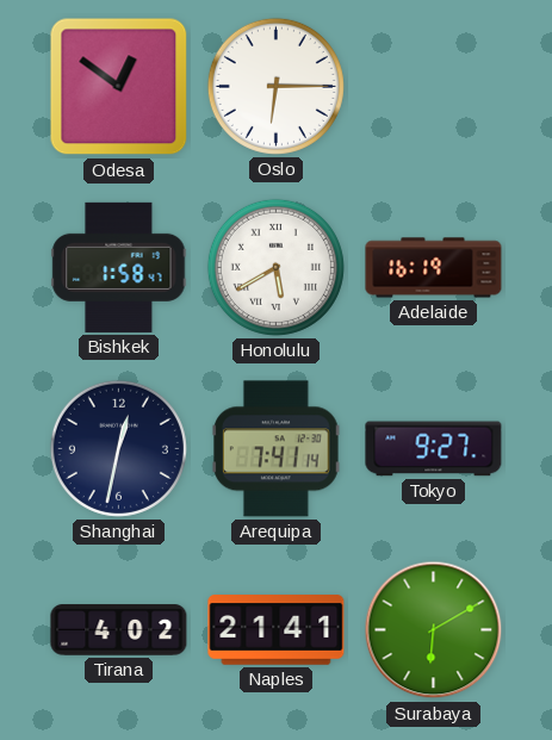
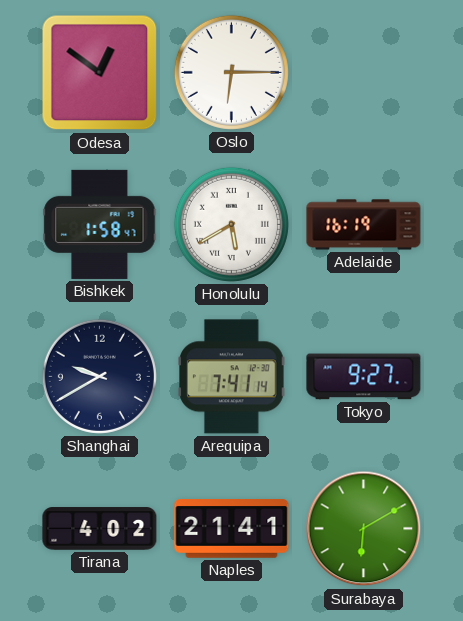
Shanghai: 12:32 -> 9:40 (99, 376)
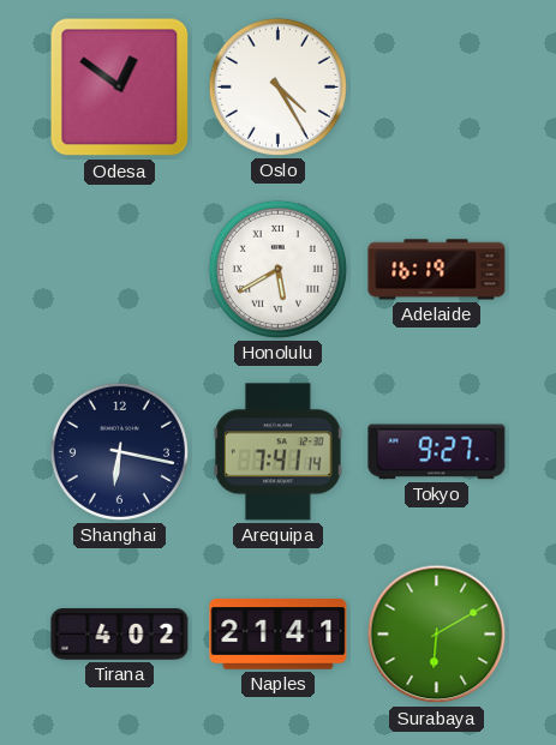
Oslo: 6:15 -> 4:25 (277, 86)
Bishkek: 1:58 -> none (100, 224)
Shanghai: 9:40 -> 6:17 (119, 451)
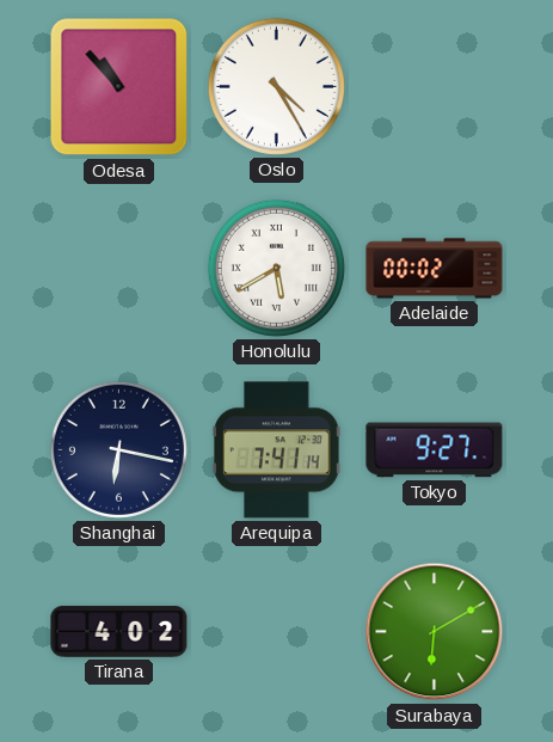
Odesa: 12:51 -> 10:53 (119, 87)
Adelaide: 16:19 -> 00:02 (435, 269)
Naples: 21:41 -> none (279, 635)
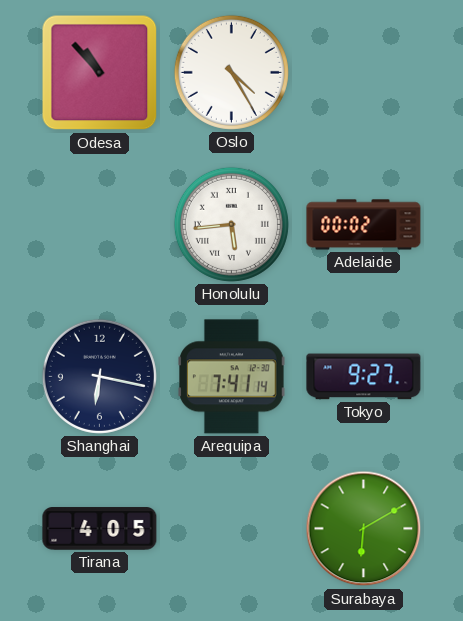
Honolulu: 5:40 -> 5:44 (231, 224)
Tirana: 4:02 -> 4:05 (100, 529)
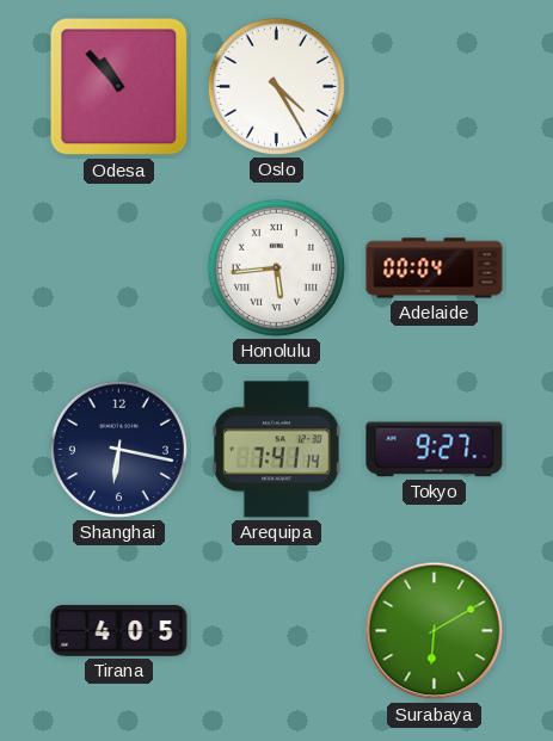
Adelaide: 00:02 -> 00:04 (435, 268)
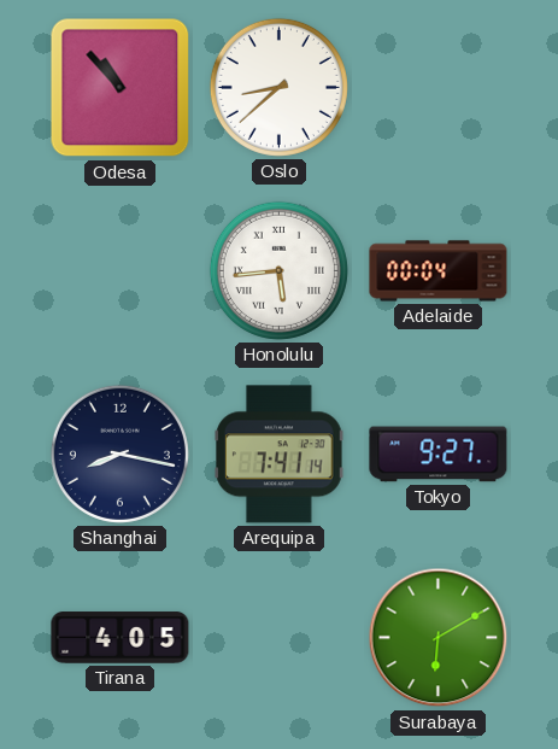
Oslo: 4:25 -> 8:38 (278, 87)
Shanghai: 6:17 -> 8:17 (119, 454)
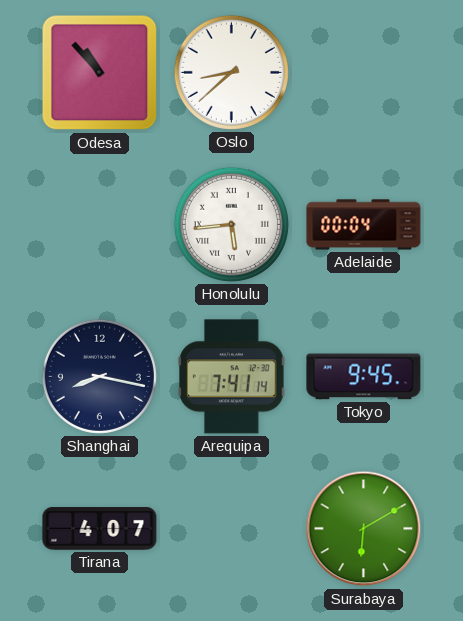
Tokyo: 9:27 -> 9:45 (364, 377)
Tirana: 4:05 -> 4:07 (100, 529)
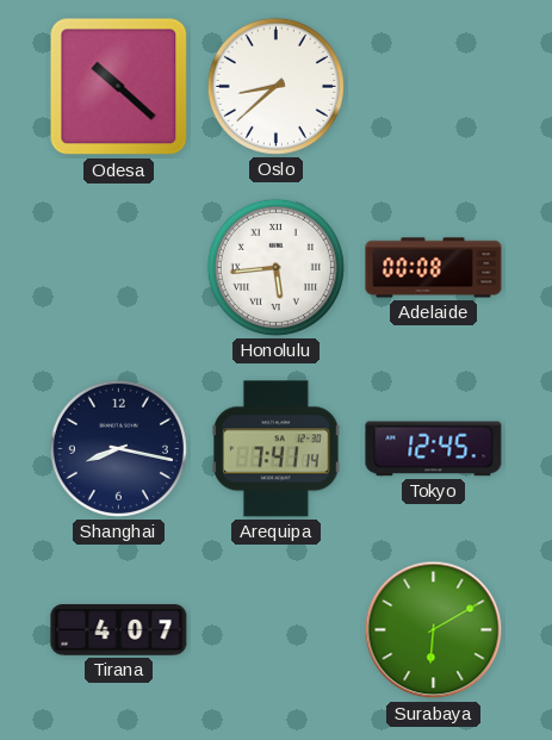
Odesa: 10:53 -> 10:22 (119, 87)
Adelaide: 00:04 -> 00:08 (434, 268)
Tokyo: 9:45 -> 12:45 (434, 449)
